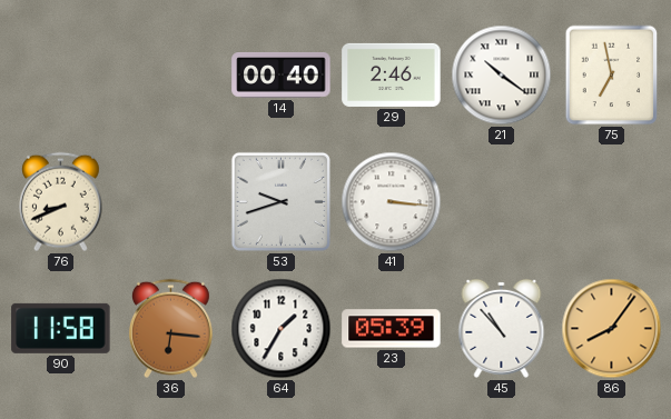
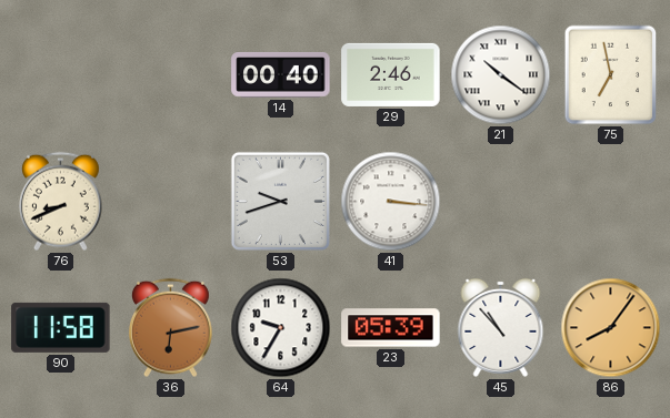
36: 6:16 -> 6:13 (170, 328)
64: 1:35 -> 9:35 (281, 328)
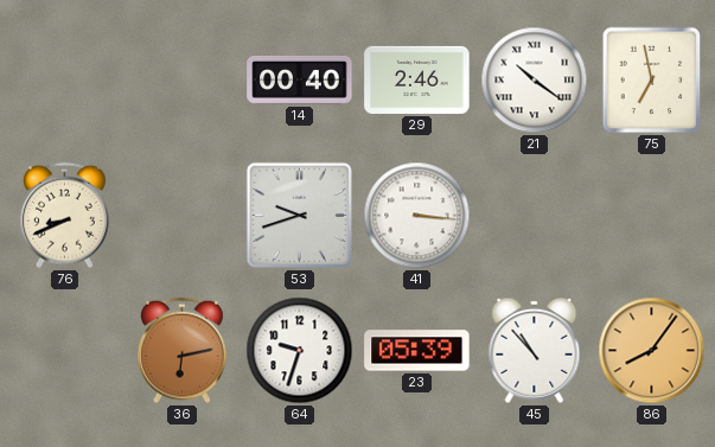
90: 11:58 -> none (61, 327)
64: 9:35 -> 9:33 (300, 351)
